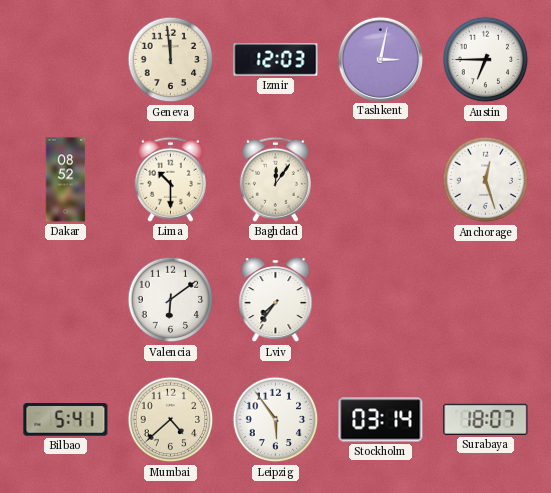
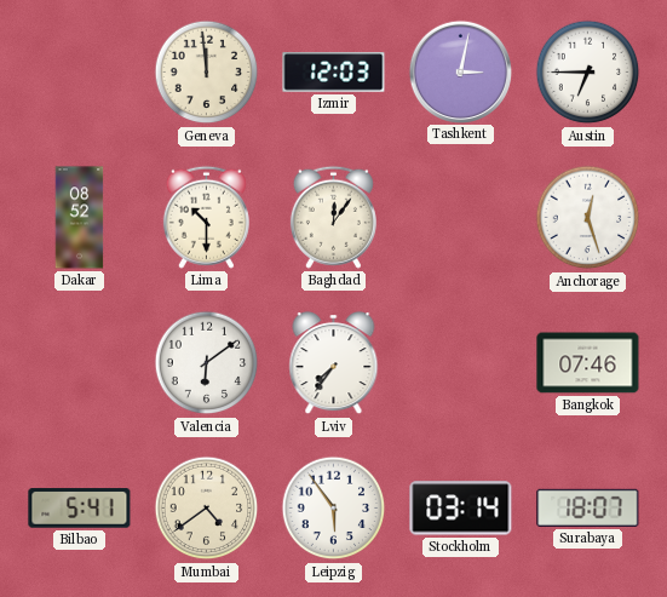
Bangkok: none -> 07:46 (588, 363)
Mumbai: 4:38 -> 4:39 (207, 509)
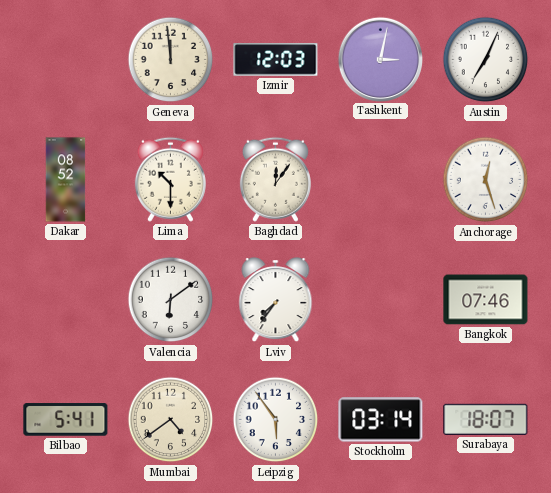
Austin: 6:45 -> 7:04 (486, 60)
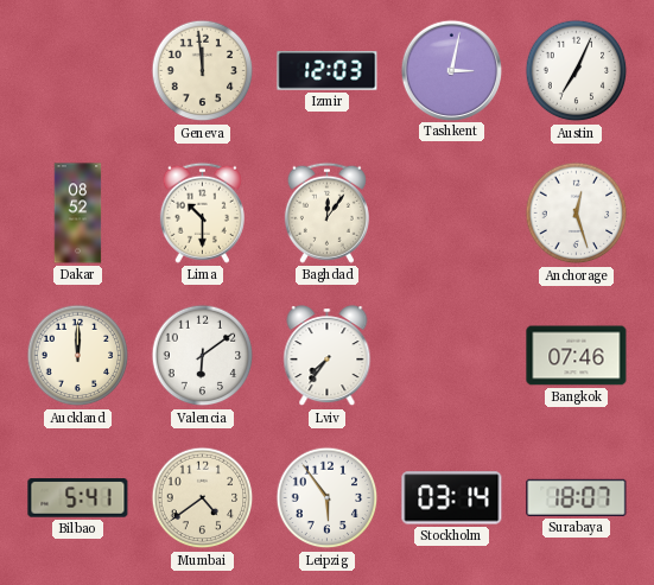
Auckland: none -> 12:00 (78, 356)
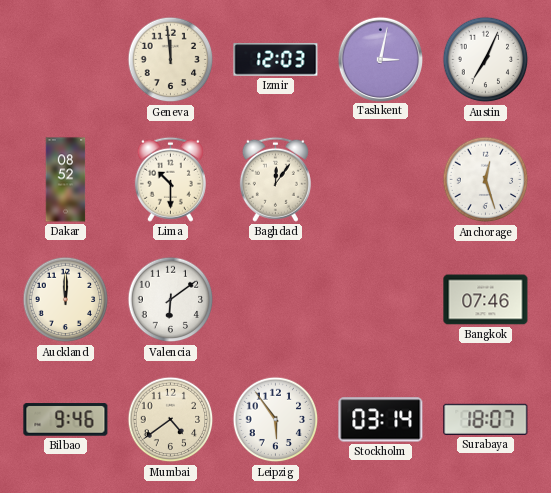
Lviv: 7:36 -> none (328, 356)
Bilbao: 5:41 -> 9:46 (66, 420)
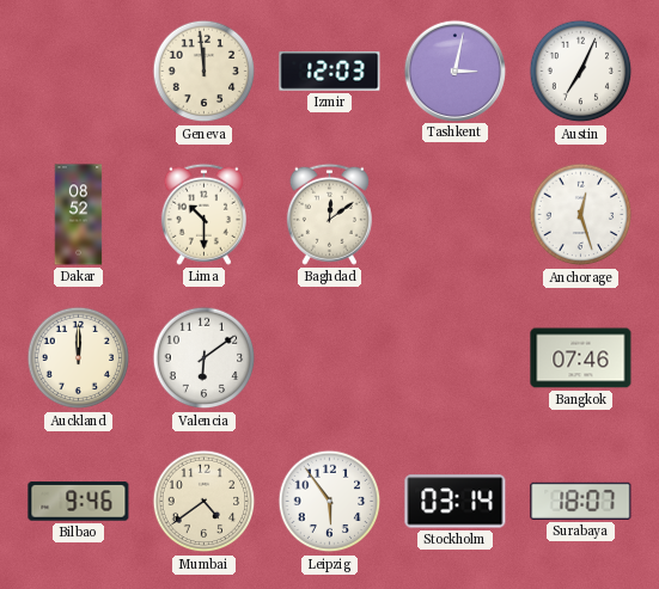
Baghdad: 12:06 -> 12:09 (329, 214)
